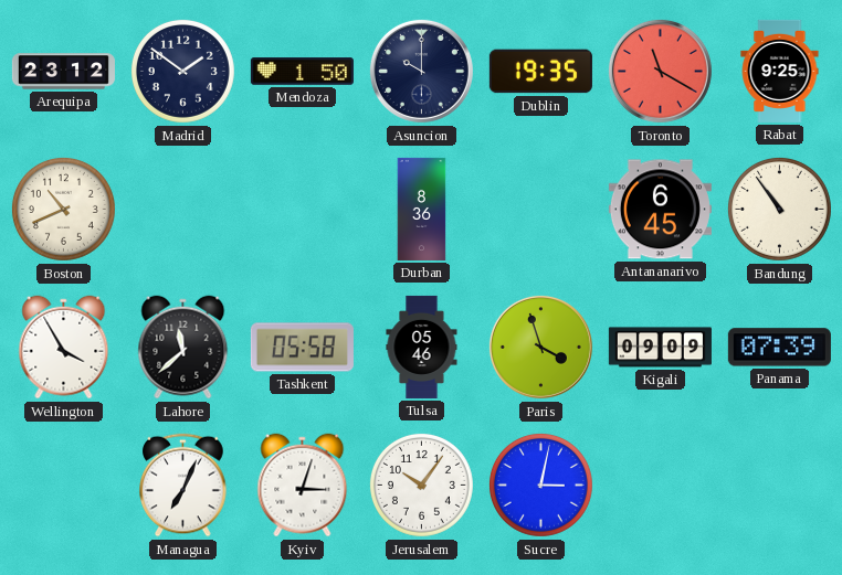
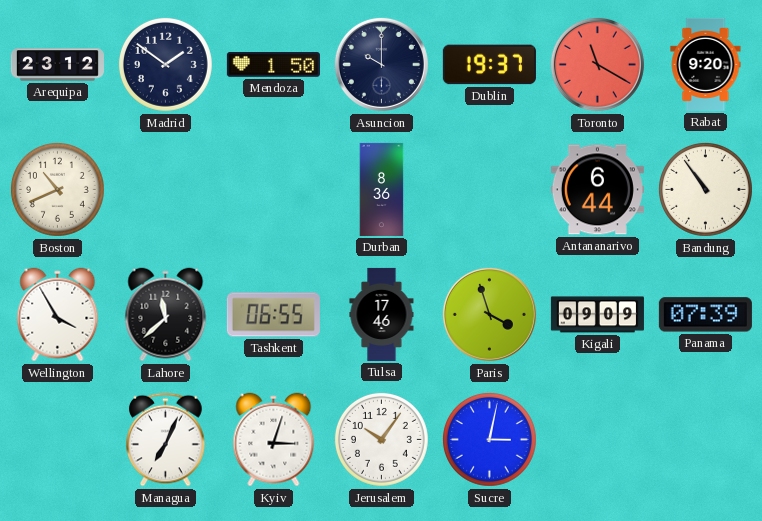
Dublin: 19:35 -> 19:37 (489, 65)
Rabat: 9:25 -> 9:20 (706, 64)
Antananarivo: 6:45 -> 6:44 (597, 190)
Tashkent: 05:58 -> 06:55 (273, 315)
Tulsa: 05:46 -> 17:46 (382, 314)
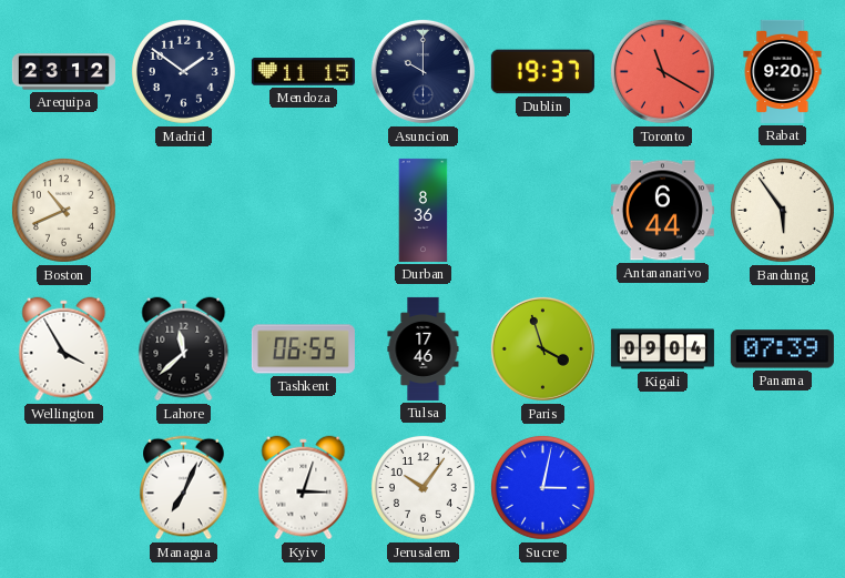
Mendoza: 1:50 -> 11:15 (303, 72)
Bandung: 10:54 -> 5:54 (782, 210)
Kigali: 09:09 -> 09:04 (662, 349)
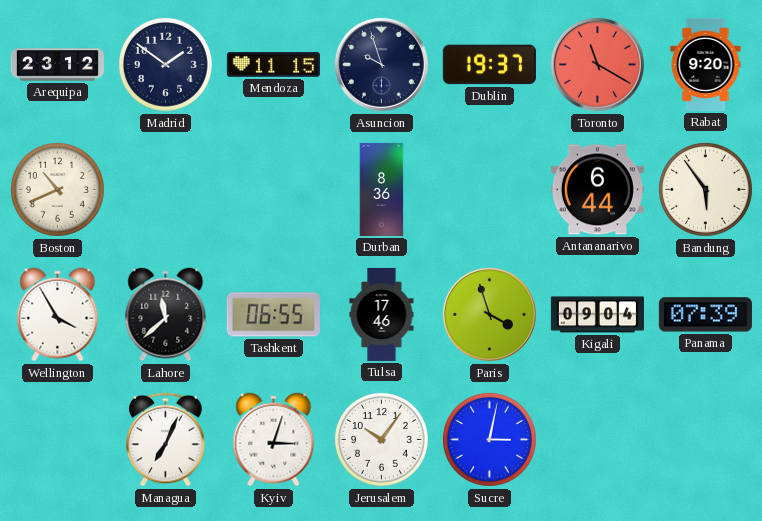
Asuncion: 10:00 -> 9:57 (381, 64)
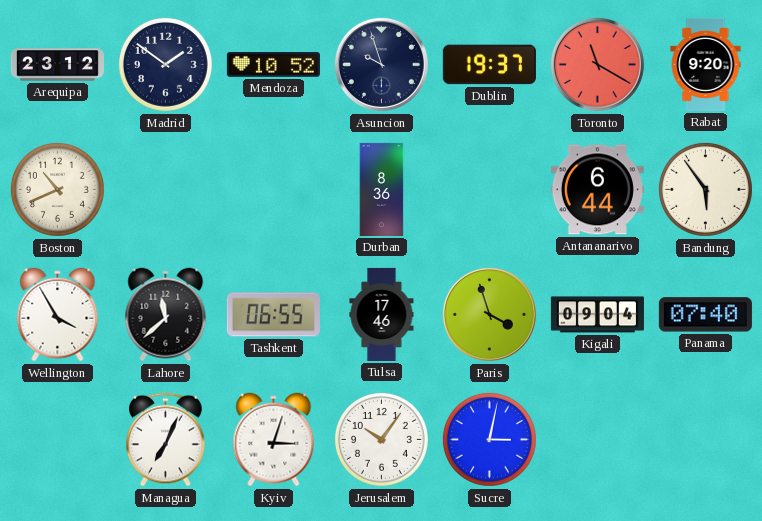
Mendoza: 11:15 -> 10:52 (273, 65)
Panama: 07:39 -> 07:40 (705, 315)
